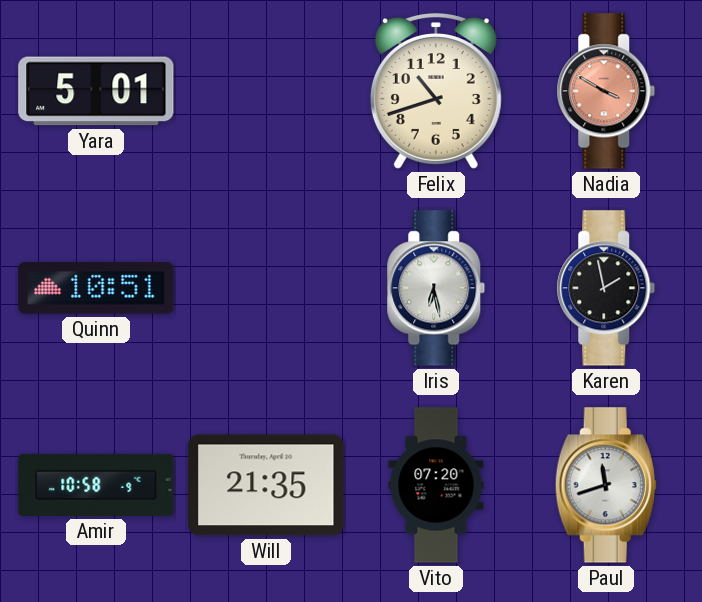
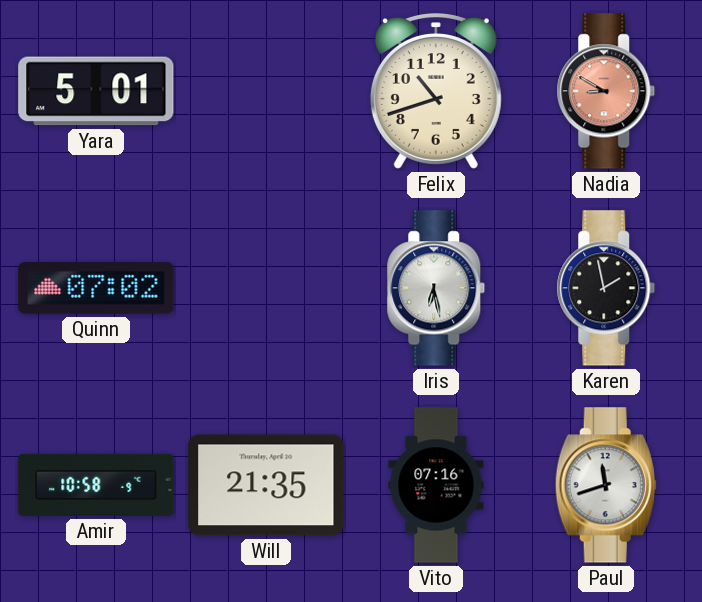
Nadia: 3:50 -> 8:50 (606, 91)
Quinn: 10:51 -> 07:02 (96, 288)
Vito: 07:20 -> 07:16 (436, 485)
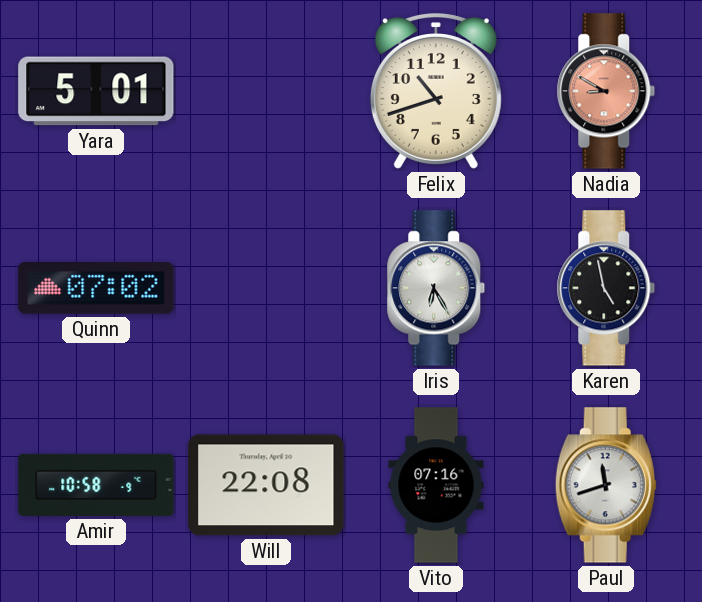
Iris: 6:28 -> 6:25 (436, 288)
Karen: 1:58 -> 4:58 (606, 288)
Will: 21:35 -> 22:08 (266, 485)
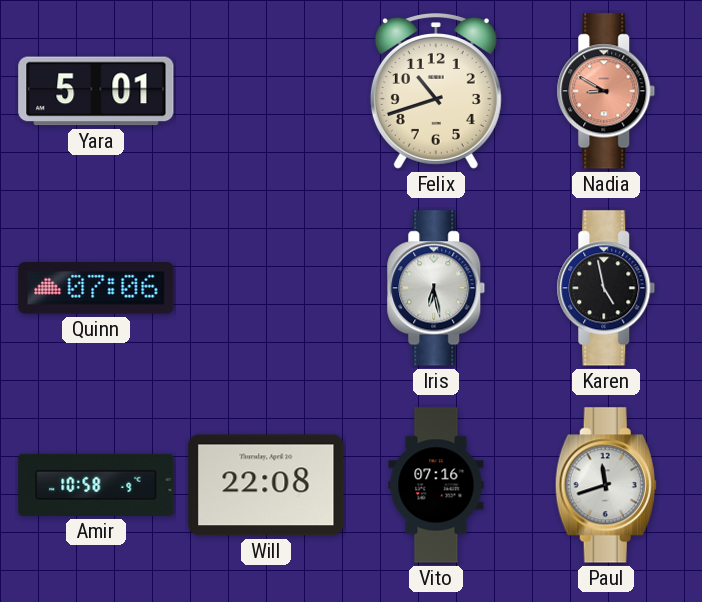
Quinn: 07:02 -> 07:06 (96, 288)
Iris: 6:25 -> 6:28 (436, 288)
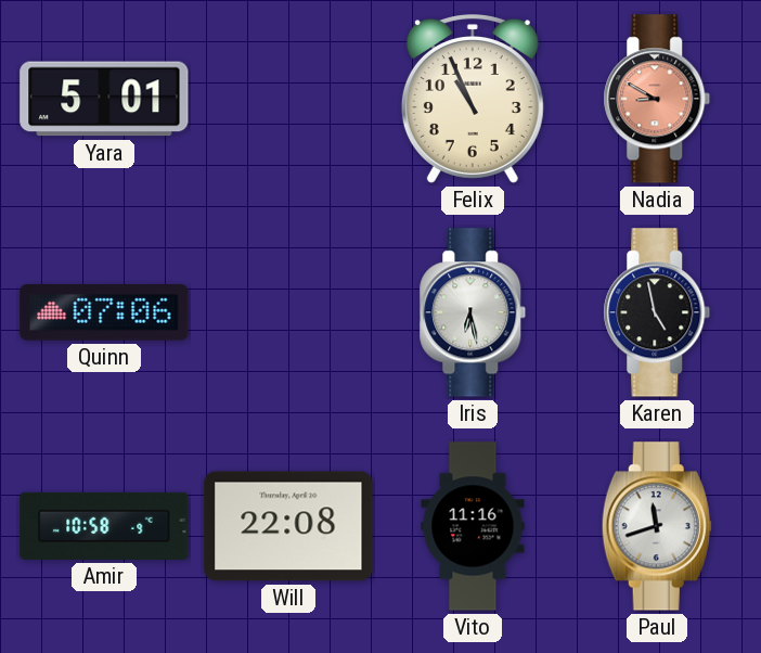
Felix: 10:42 -> 10:56 (473, 99)
Vito: 07:16 -> 11:16 (473, 526)
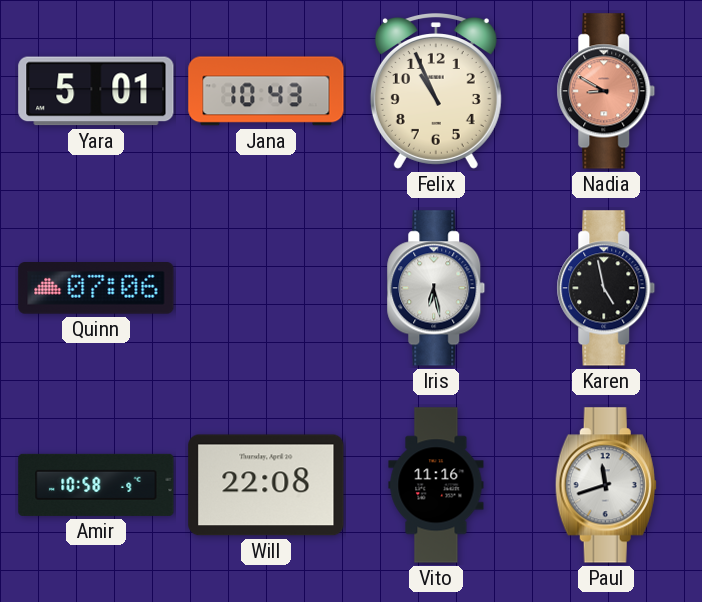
Jana: none -> 10:43 (266, 91)
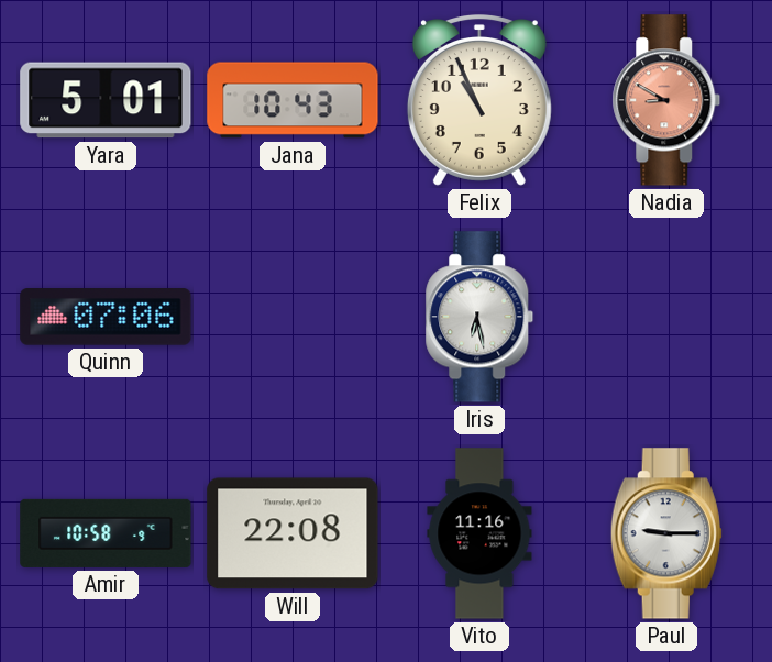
Karen: 4:58 -> none (606, 288)
Paul: 11:42 -> 9:15 (666, 533)
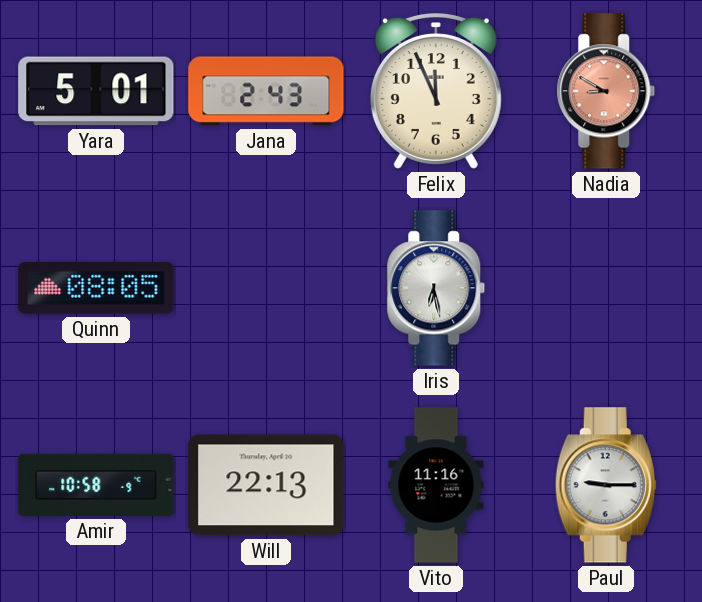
Jana: 10:43 -> 2:43 (266, 91)
Felix: 10:56 -> 11:56 (436, 91)
Quinn: 07:06 -> 08:05 (96, 288)
Will: 22:08 -> 22:13 (266, 485)
